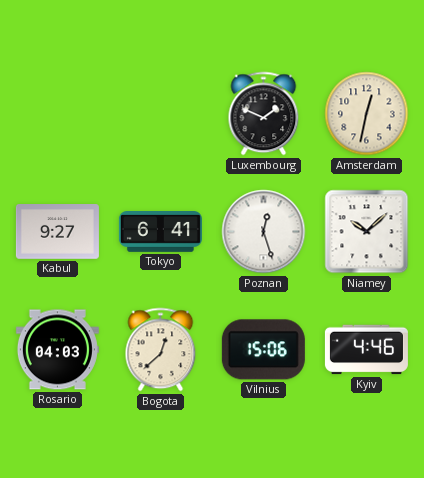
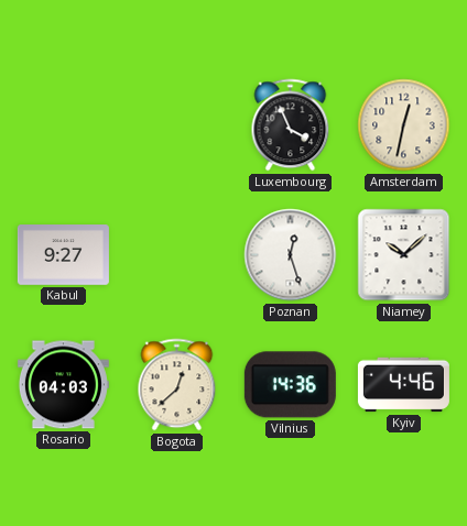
Luxembourg: 1:49 -> 3:56 (291, 125)
Tokyo: 6:41 -> none (160, 232)
Vilnius: 15:06 -> 14:36 (290, 385)
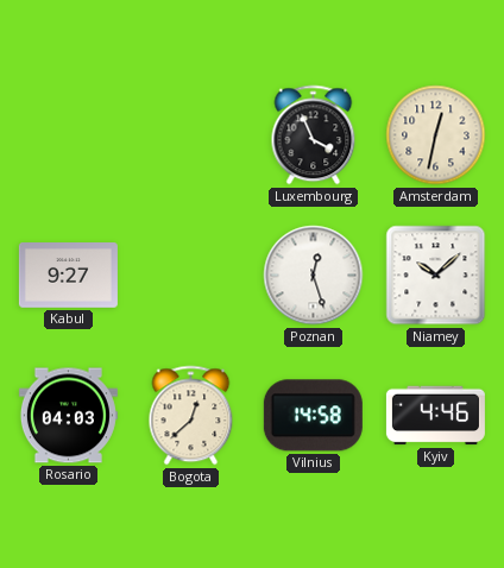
Vilnius: 14:36 -> 14:58 (313, 416)
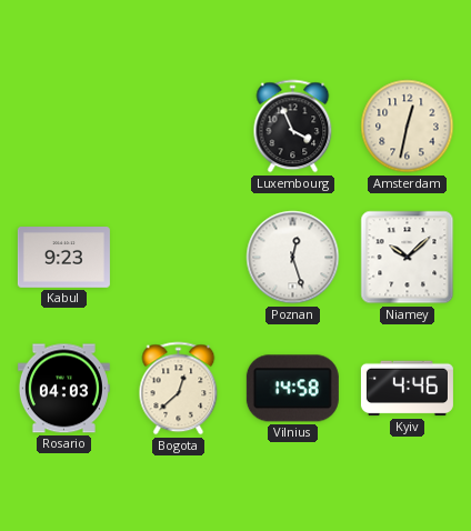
Kabul: 9:27 -> 9:23 (63, 258)
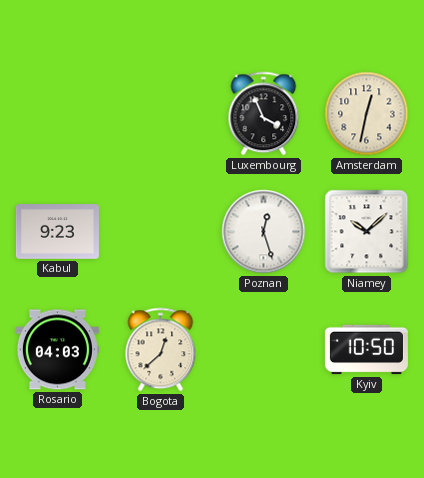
Vilnius: 14:58 -> none (292, 389)
Kyiv: 4:46 -> 10:50 (366, 350)
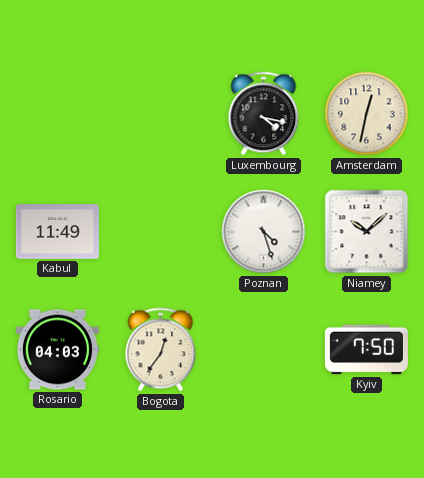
Luxembourg: 3:56 -> 4:17 (264, 114)
Kabul: 9:23 -> 11:49 (57, 232)
Poznan: 12:27 -> 4:27 (264, 232)
Bogota: 12:38 -> 12:36 (161, 350)
Kyiv: 10:50 -> 7:50 (366, 350)
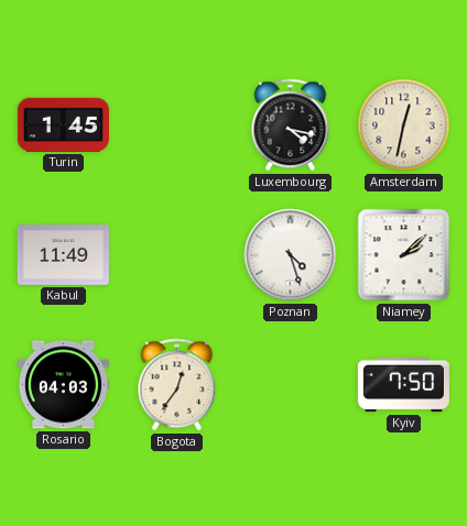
Turin: none -> 1:45 (63, 124)
Niamey: 10:08 -> 2:08 (404, 255)
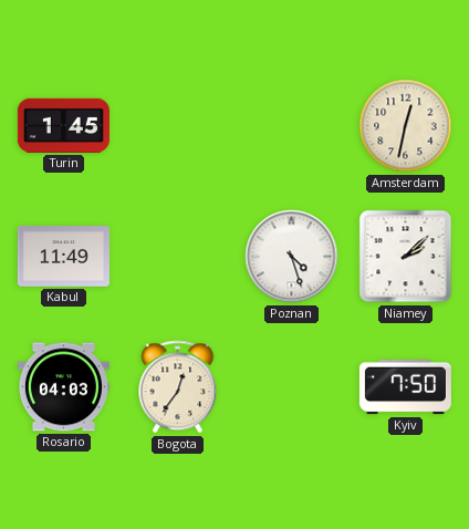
Luxembourg: 4:17 -> none (291, 125)
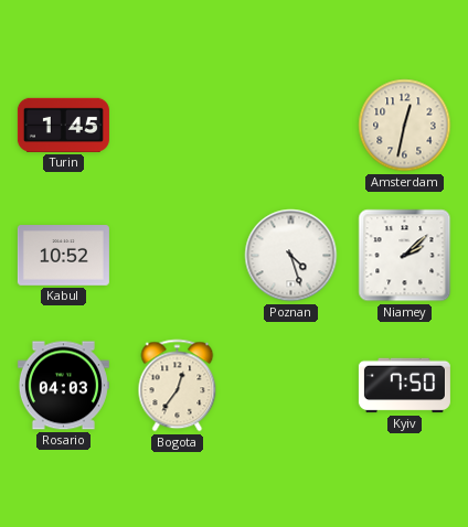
Kabul: 11:49 -> 10:52 (63, 256)
